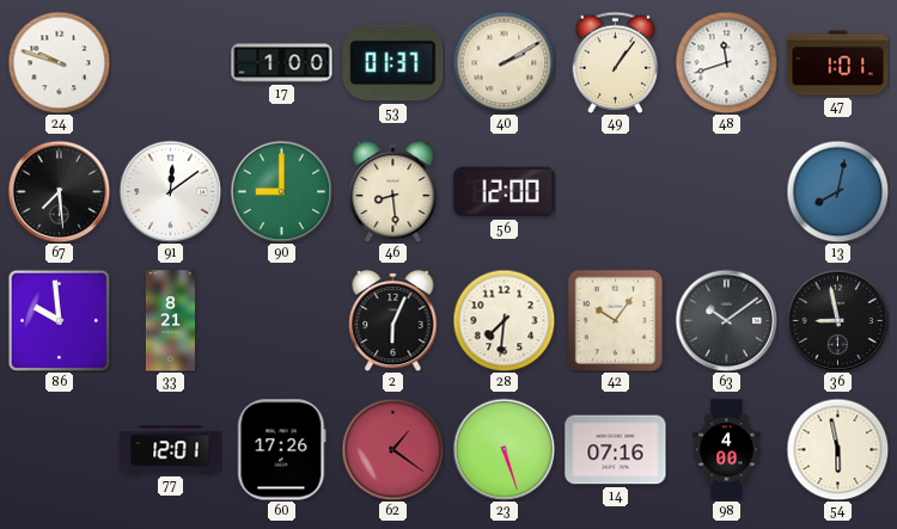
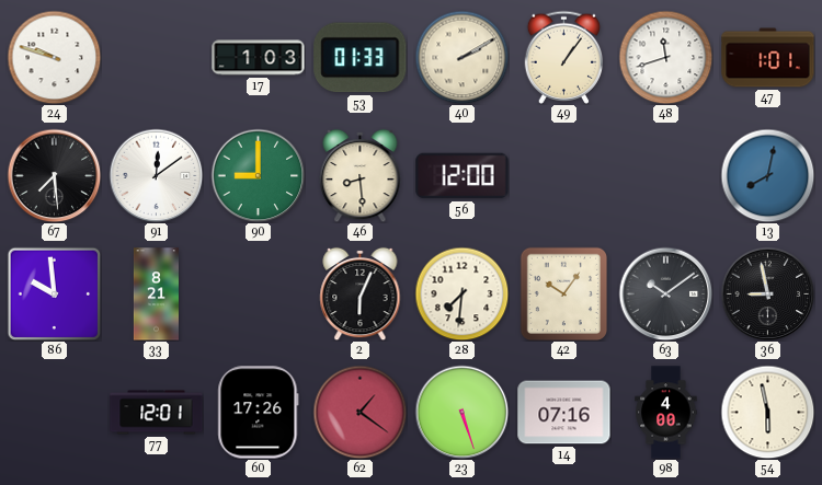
17: 1:00 -> 1:03 (259, 58)
53: 01:37 -> 01:33 (361, 58)
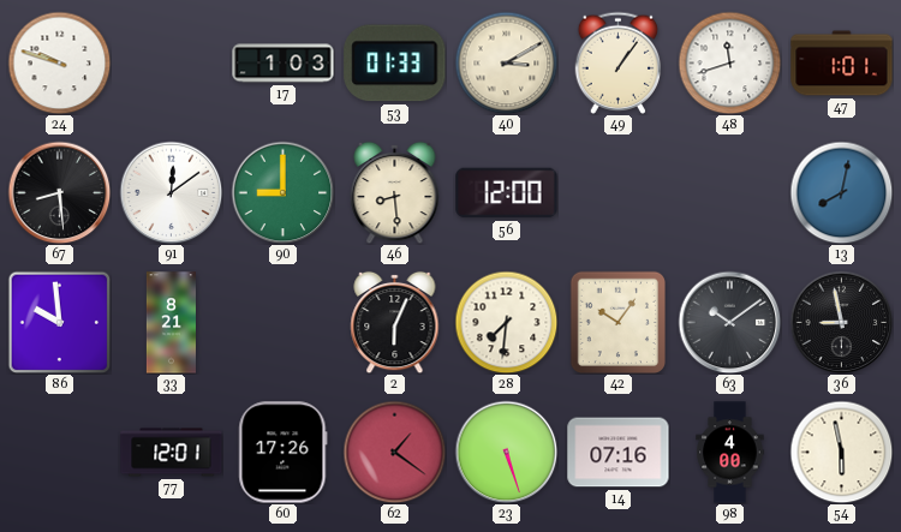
40: 2:10 -> 3:10 (506, 62)
67: 7:29 -> 8:29 (59, 192)
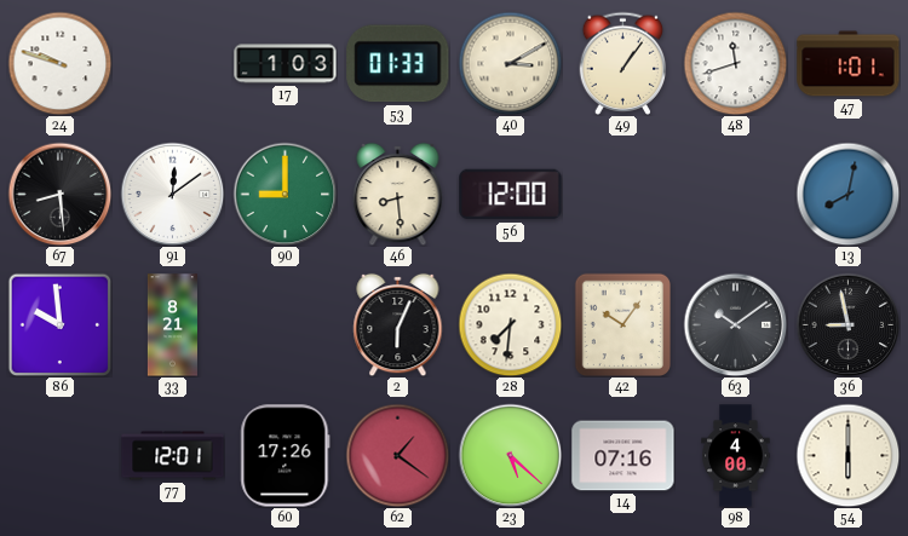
23: 5:27 -> 5:22 (510, 455)
54: 5:58 -> 6:00 (847, 455)
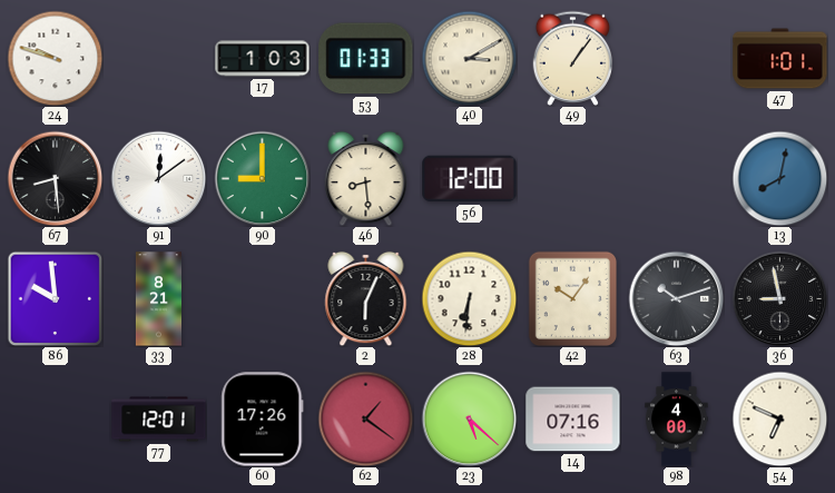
48: 11:42 -> none (735, 63)
28: 7:31 -> 6:31 (469, 298)
63: 10:09 -> 10:12 (676, 298)
54: 6:00 -> 6:49 (779, 418)
